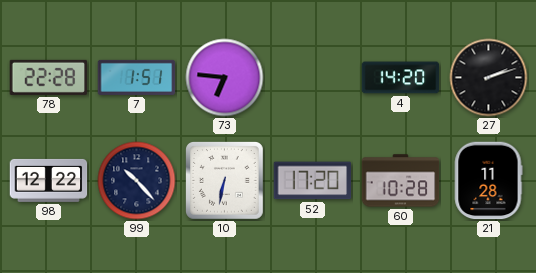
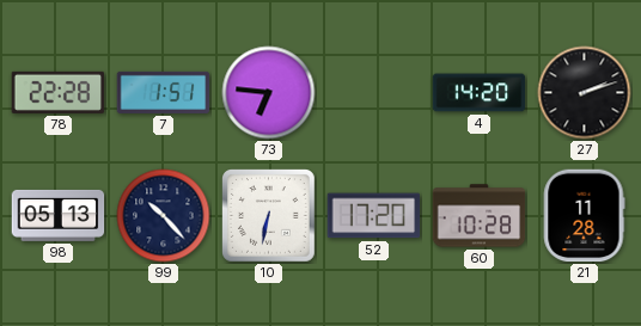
98: 12:22 -> 05:13 (59, 215)
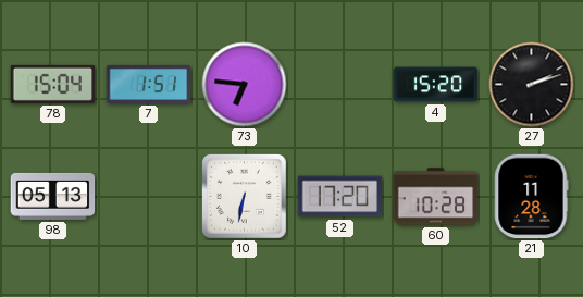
78: 22:28 -> 15:04 (53, 84)
4: 14:20 -> 15:20 (436, 85)
99: 10:23 -> none (164, 216)
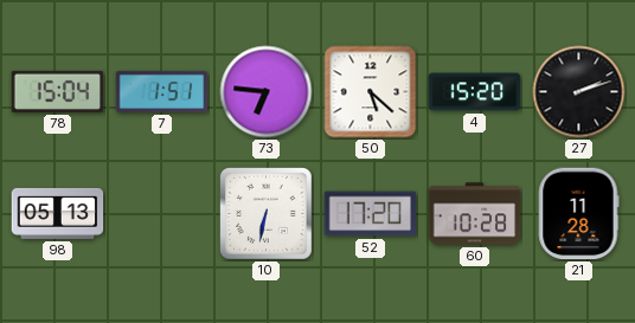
50: none -> 5:22 (371, 92)
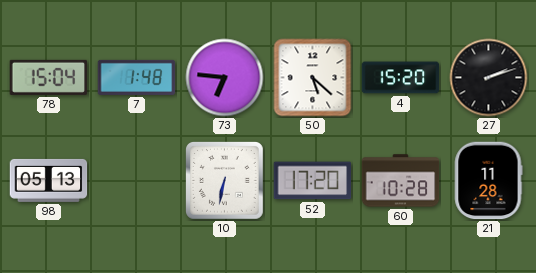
7: 1:51 -> 1:48 (137, 77)
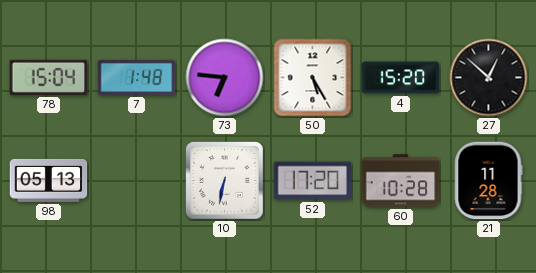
50: 5:22 -> 5:25 (313, 78)
27: 2:12 -> 12:52 (489, 78)
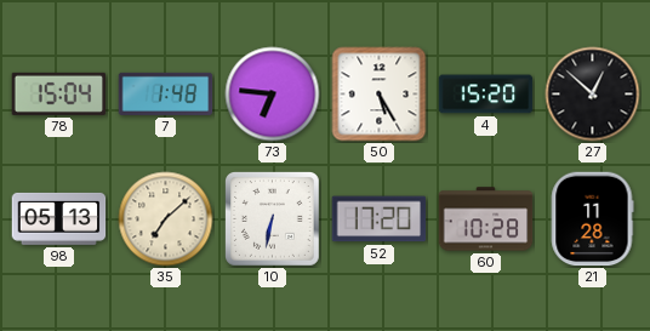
35: none -> 7:08 (166, 219)
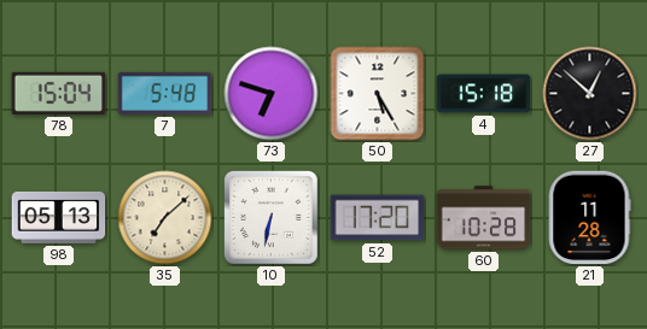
7: 1:48 -> 5:48 (165, 93)
73: 6:46 -> 6:48 (272, 94)
4: 15:20 -> 15:18 (484, 94)
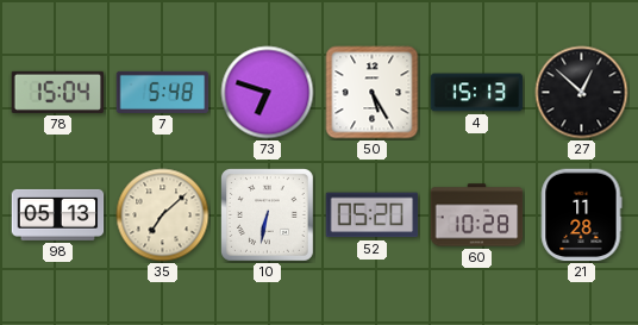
4: 15:18 -> 15:13 (477, 93)
52: 17:20 -> 05:20 (373, 215)
